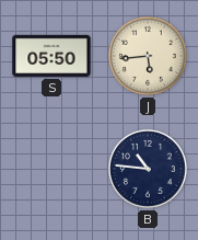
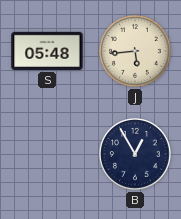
S: 05:50 -> 05:48 (47, 51)
B: 10:46 -> 12:55 (136, 155)
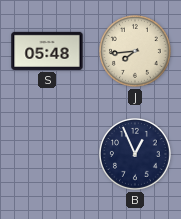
J: 5:44 -> 7:44 (136, 52)
B: 12:55 -> 12:56 (136, 155)
